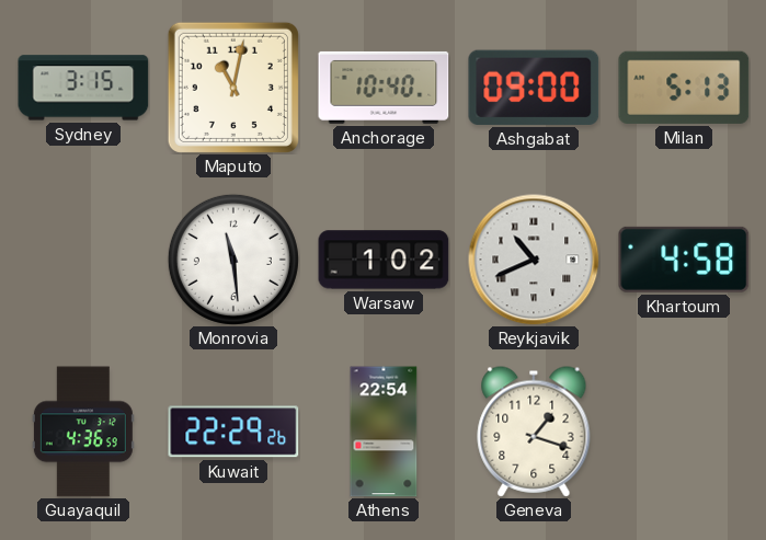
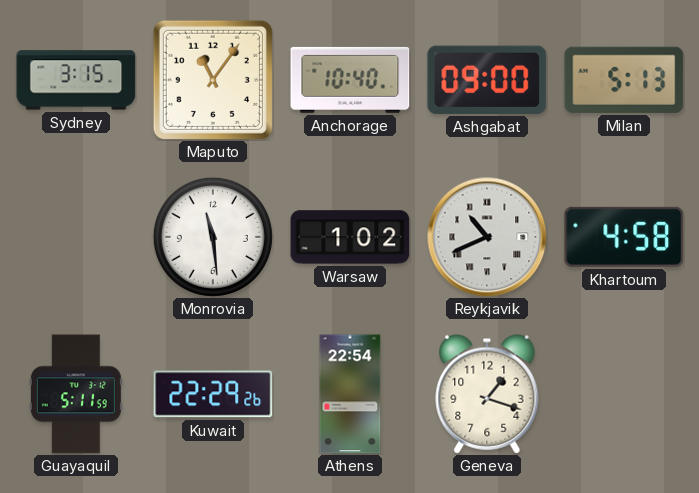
Maputo: 11:02 -> 11:06 (213, 80)
Guayaquil: 4:36 -> 5:11 (76, 394)
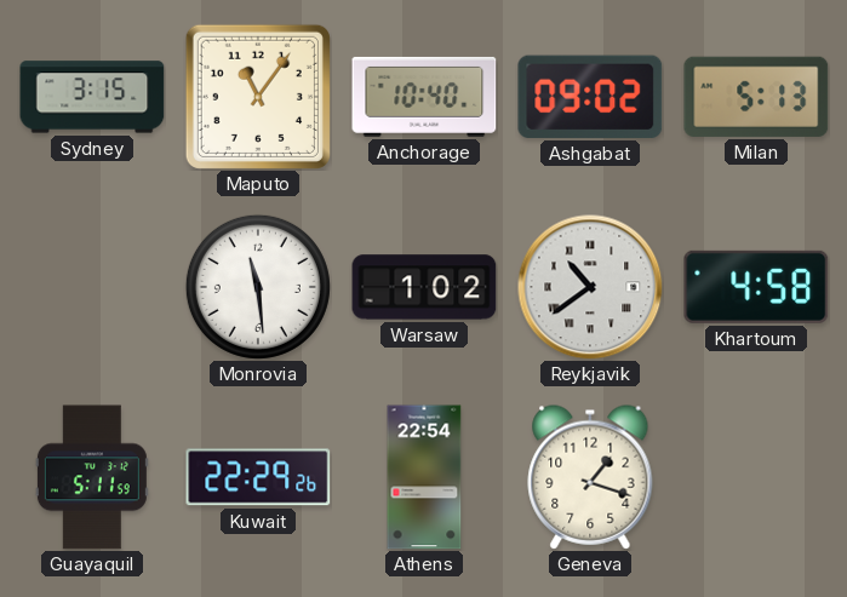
Ashgabat: 09:00 -> 09:02 (590, 97)
Reykjavik: 10:41 -> 10:39 (590, 287)
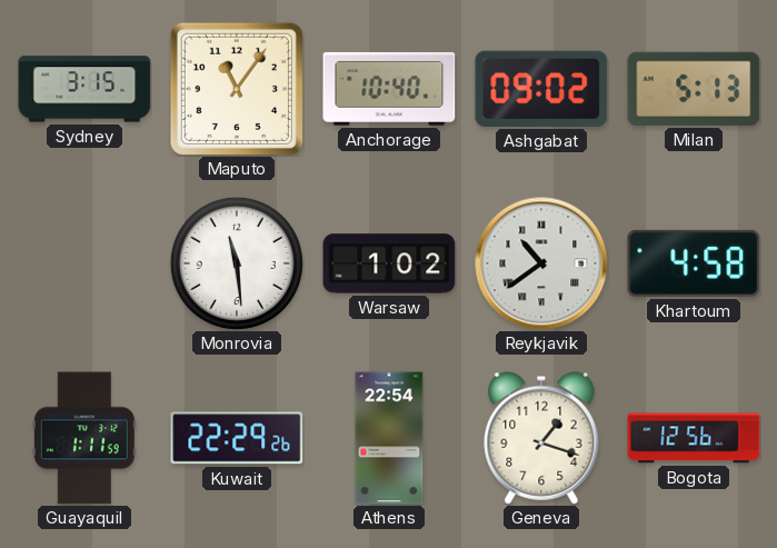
Guayaquil: 5:11 -> 1:11 (84, 438)
Bogota: none -> 12:56 (694, 438)
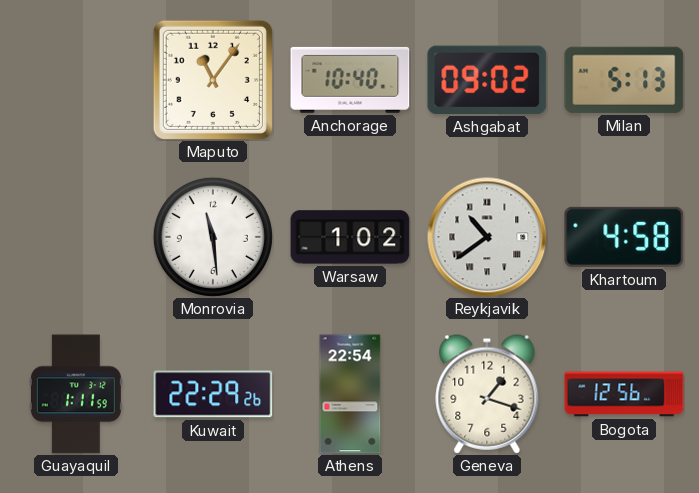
Sydney: 3:15 -> none (84, 89)
